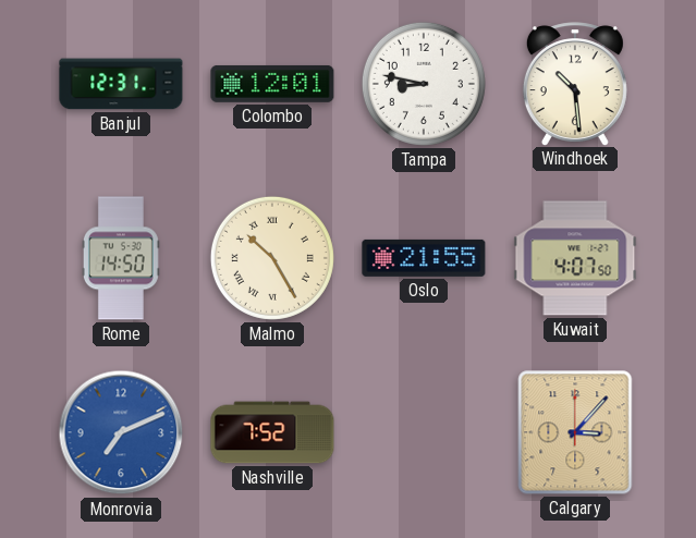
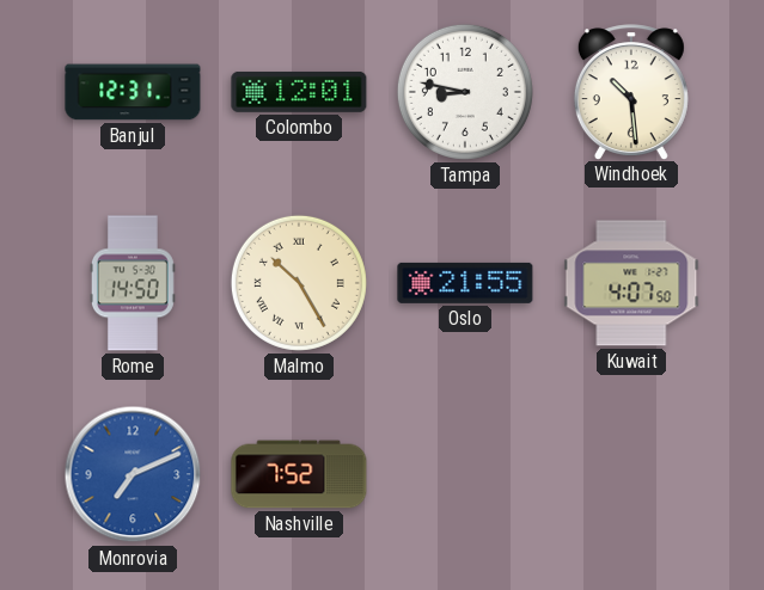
Calgary: 3:07 -> none (575, 432)
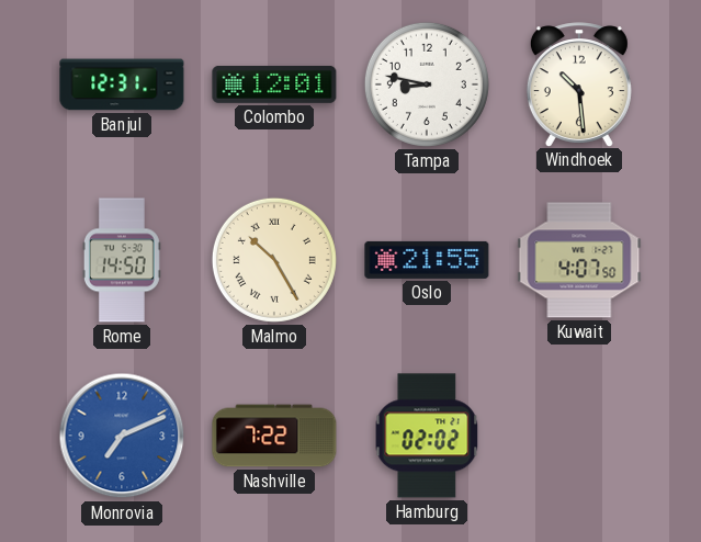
Nashville: 7:52 -> 7:22 (274, 436)
Hamburg: none -> 02:02 (427, 436)
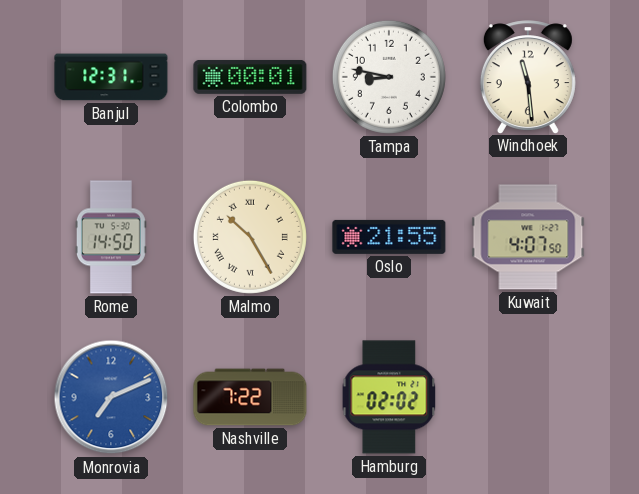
Colombo: 12:01 -> 00:01 (250, 77)
Windhoek: 10:29 -> 11:29 (528, 77)
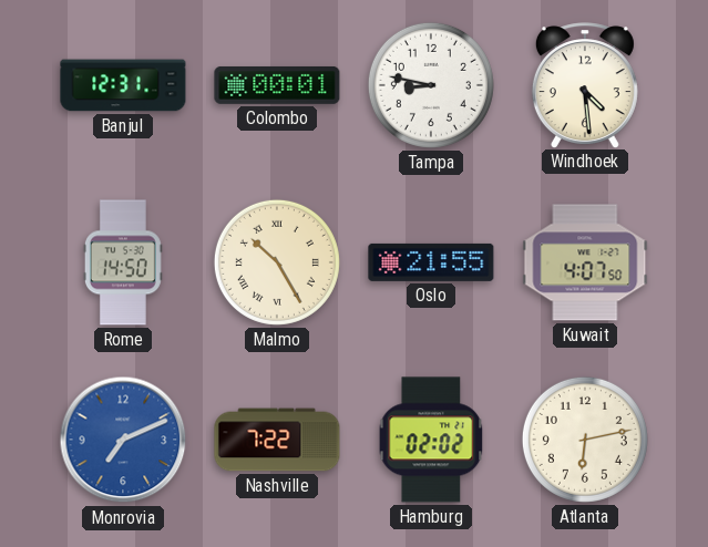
Windhoek: 11:29 -> 4:29 (585, 85)
Atlanta: none -> 6:13 (585, 440)
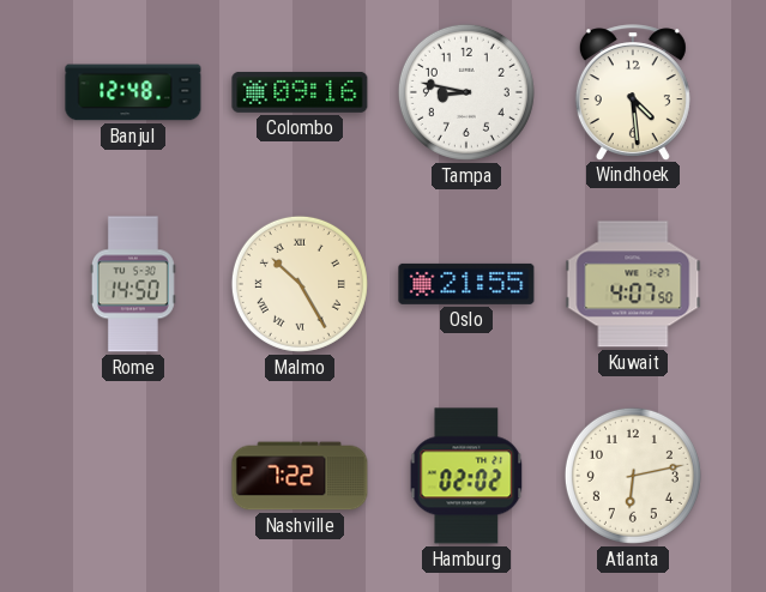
Banjul: 12:31 -> 12:48 (133, 92)
Colombo: 00:01 -> 09:16 (300, 92)
Monrovia: 7:11 -> none (123, 440)
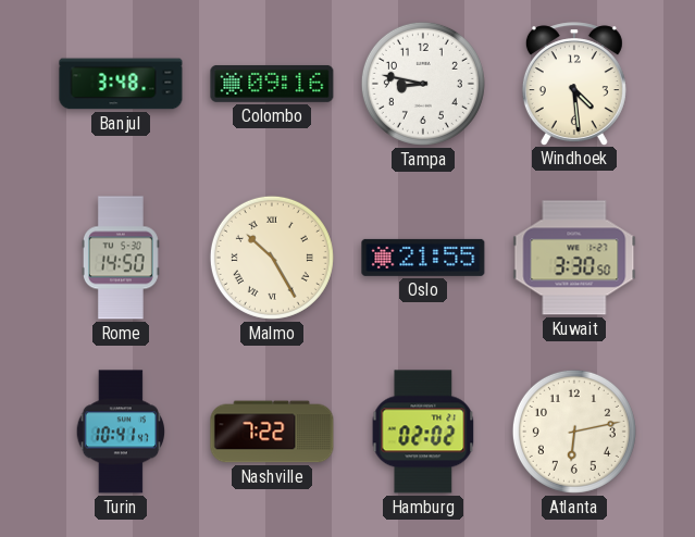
Banjul: 12:48 -> 3:48 (121, 84)
Kuwait: 4:07 -> 3:30 (574, 258)
Turin: none -> 10:41 (120, 432)
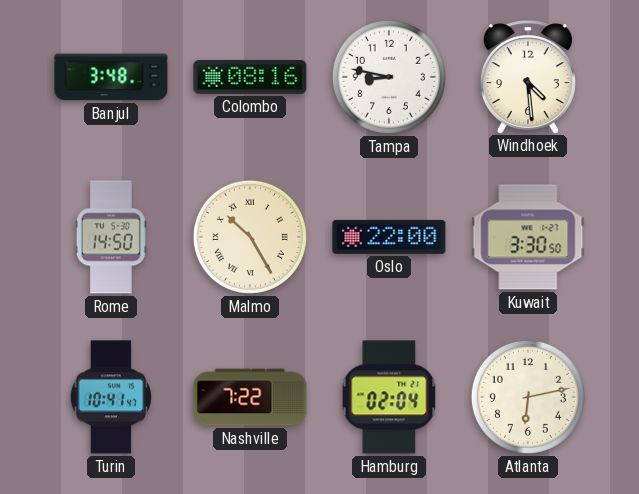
Colombo: 09:16 -> 08:16 (250, 77)
Oslo: 21:55 -> 22:00 (389, 237)
Hamburg: 02:02 -> 02:04 (389, 397)
